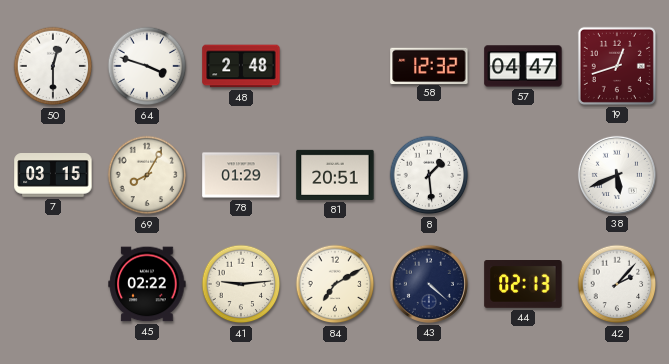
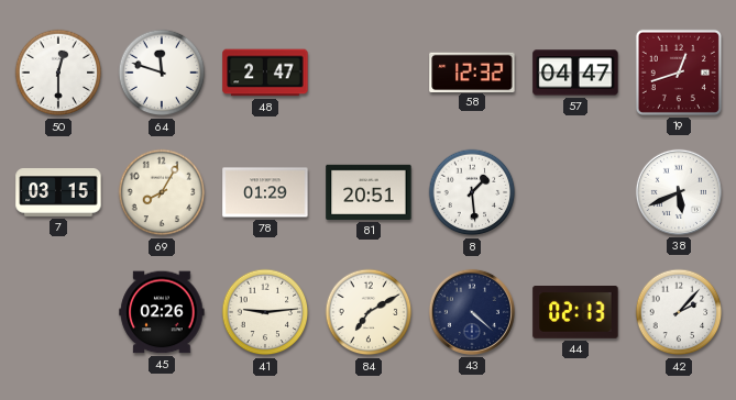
64: 3:48 -> 11:48 (162, 73)
48: 2:48 -> 2:47 (265, 73)
45: 02:22 -> 02:26 (162, 312)
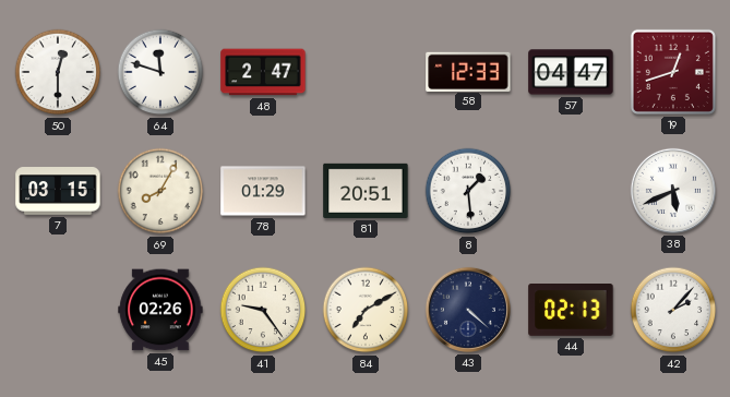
58: 12:32 -> 12:33 (468, 71)
41: 9:14 -> 9:24 (263, 310)
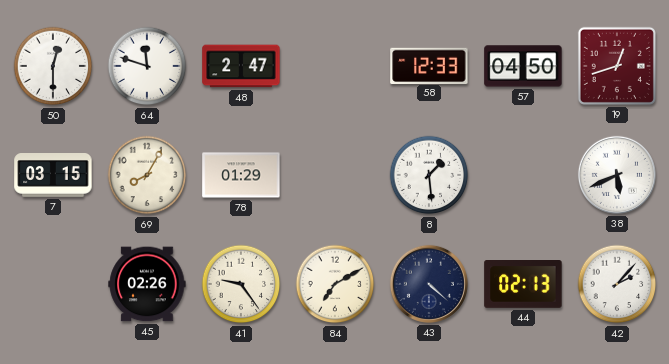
57: 04:47 -> 04:50 (523, 66)
81: 20:51 -> none (366, 191)
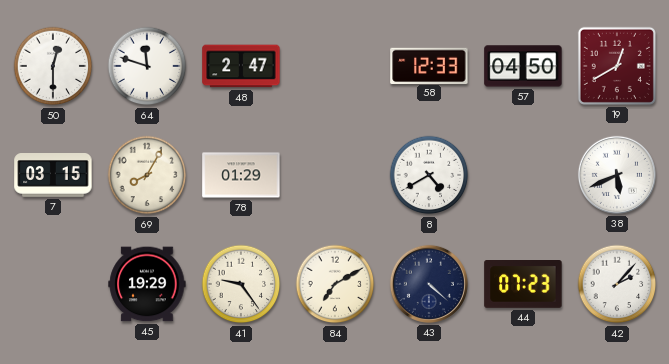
19: 12:42 -> 12:40 (617, 66)
8: 1:29 -> 4:40 (429, 175)
45: 02:26 -> 19:29 (147, 284)
44: 02:13 -> 07:23 (523, 285)
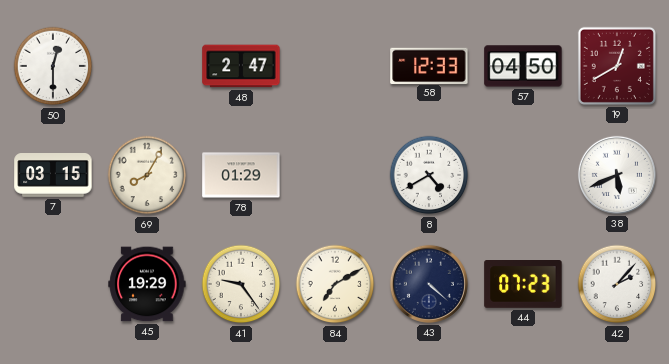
64: 11:48 -> none (147, 66)
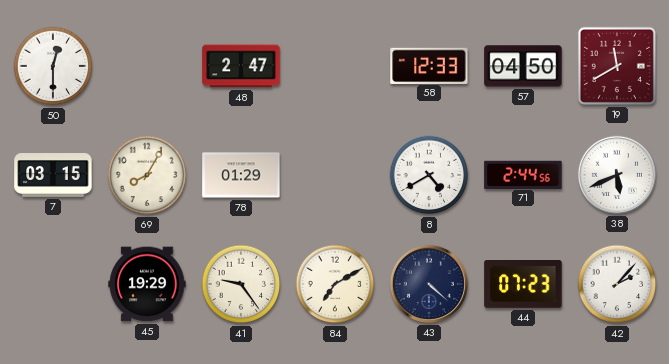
19: 12:40 -> 11:40 (617, 66)
71: none -> 2:44 (523, 174)
